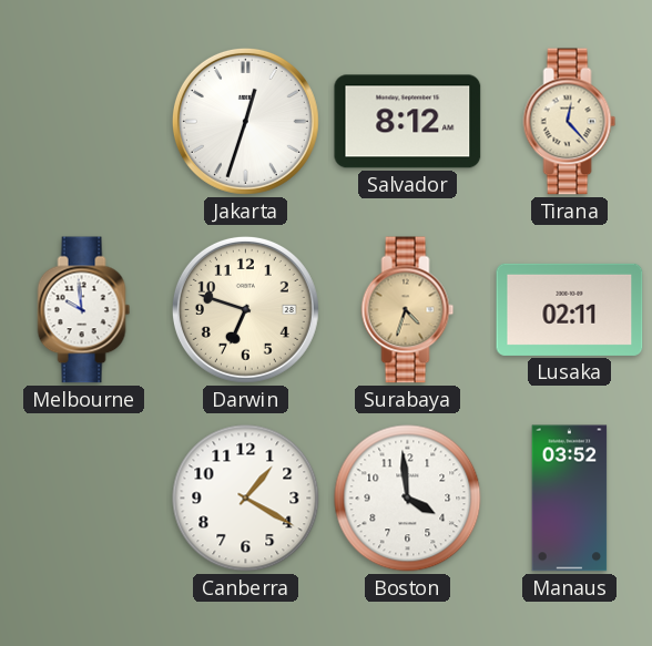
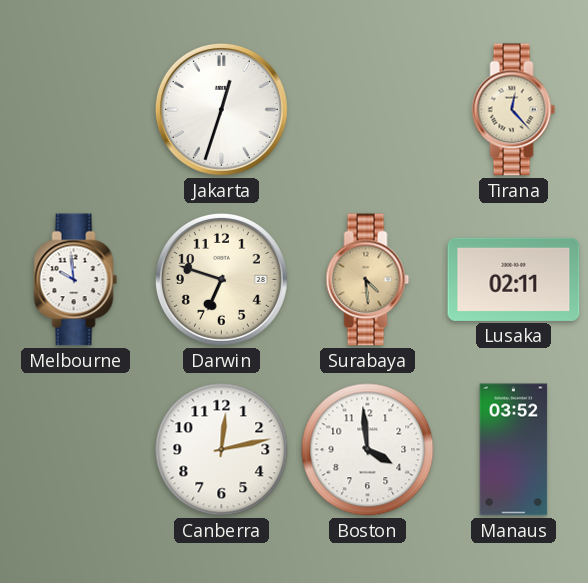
Salvador: 8:12 -> none (408, 122)
Surabaya: 4:33 -> 4:29 (368, 280)
Canberra: 1:20 -> 12:13 (222, 450)
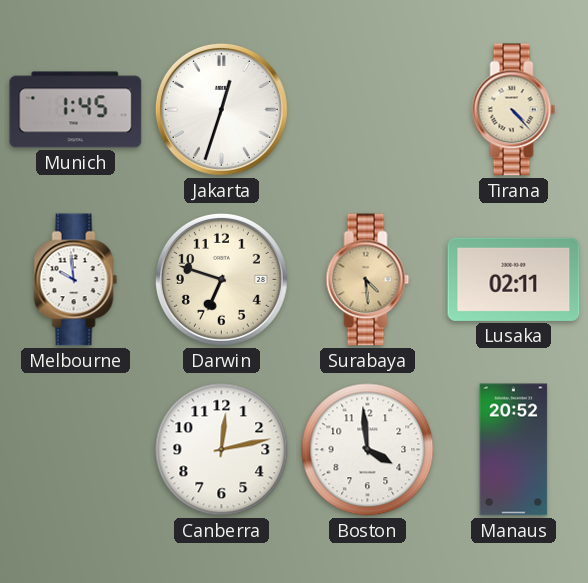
Munich: none -> 1:45 (76, 110)
Tirana: 12:23 -> 4:23 (514, 110)
Manaus: 03:52 -> 20:52 (514, 450)
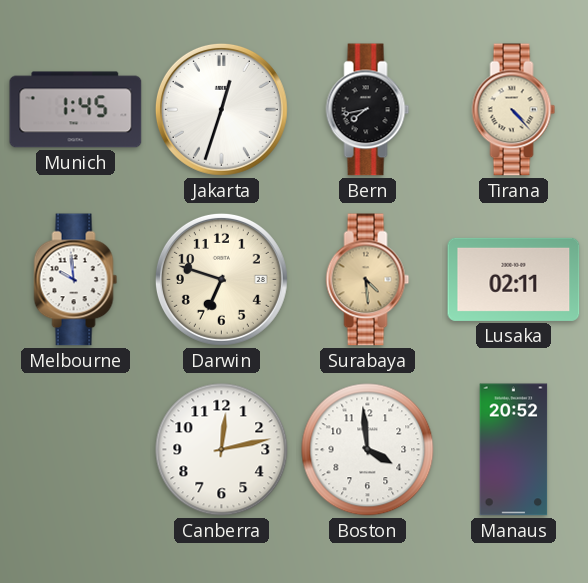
Bern: none -> 7:43 (368, 110)
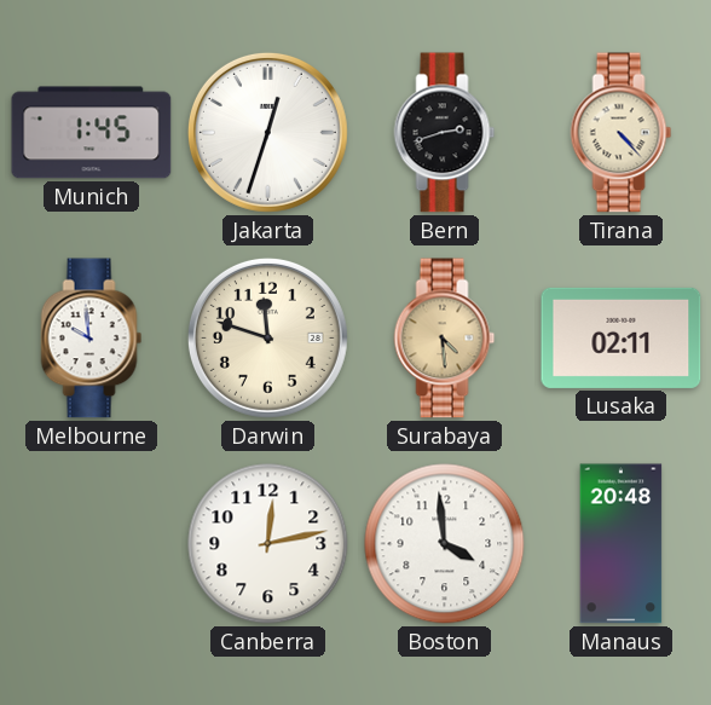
Bern: 7:43 -> 2:42 (445, 133)
Darwin: 6:48 -> 11:48 (267, 337)
Manaus: 20:52 -> 20:48 (622, 544)
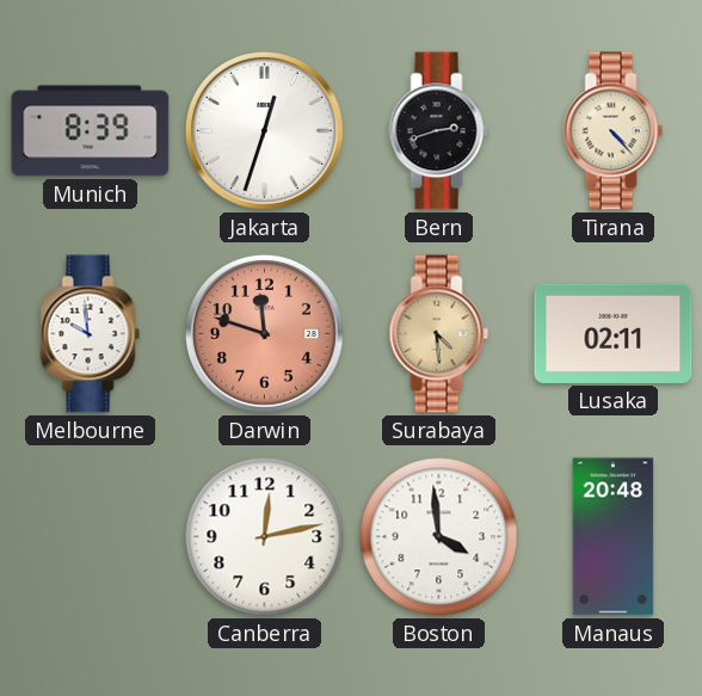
Munich: 1:45 -> 8:39 (91, 131)
Darwin dial: cream -> salmon (264, 333)
